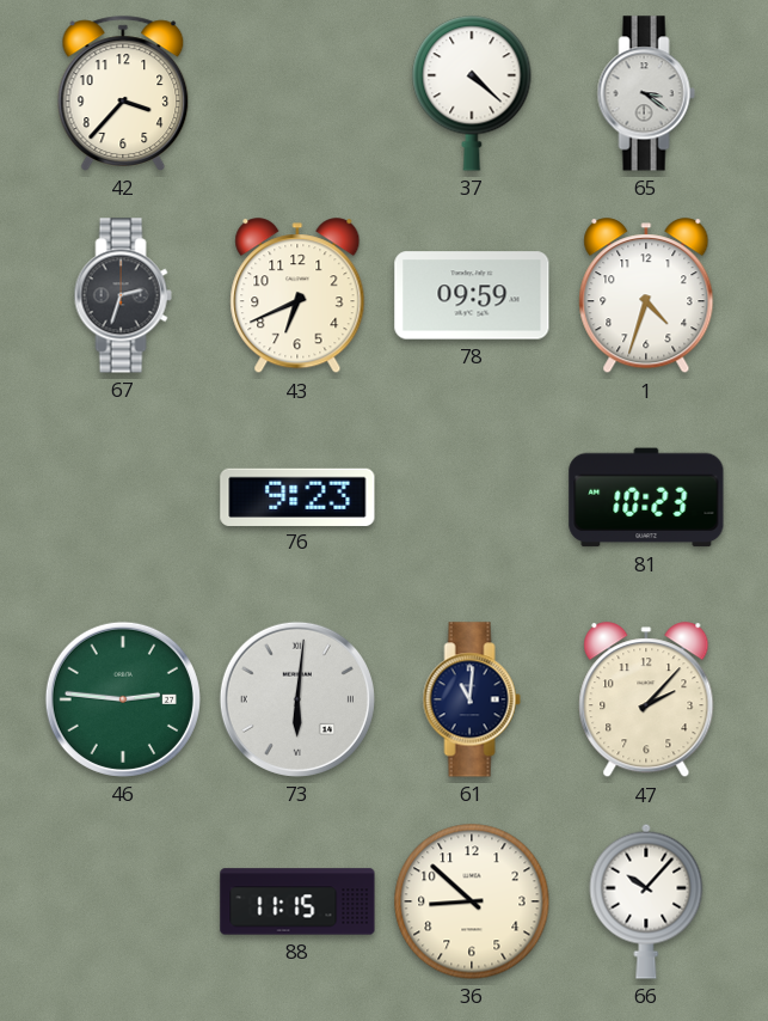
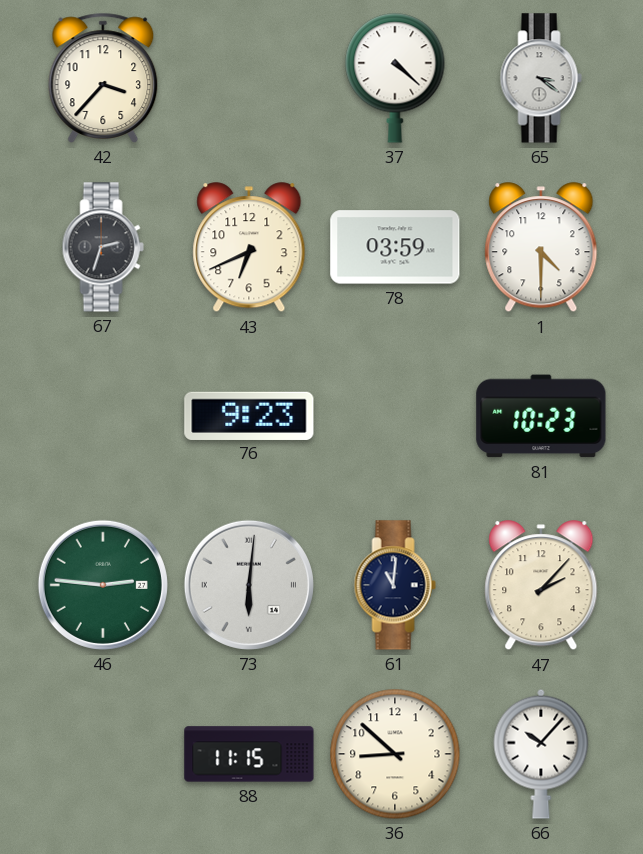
78: 09:59 -> 03:59 (395, 247)
1: 4:33 -> 4:30 (541, 248)
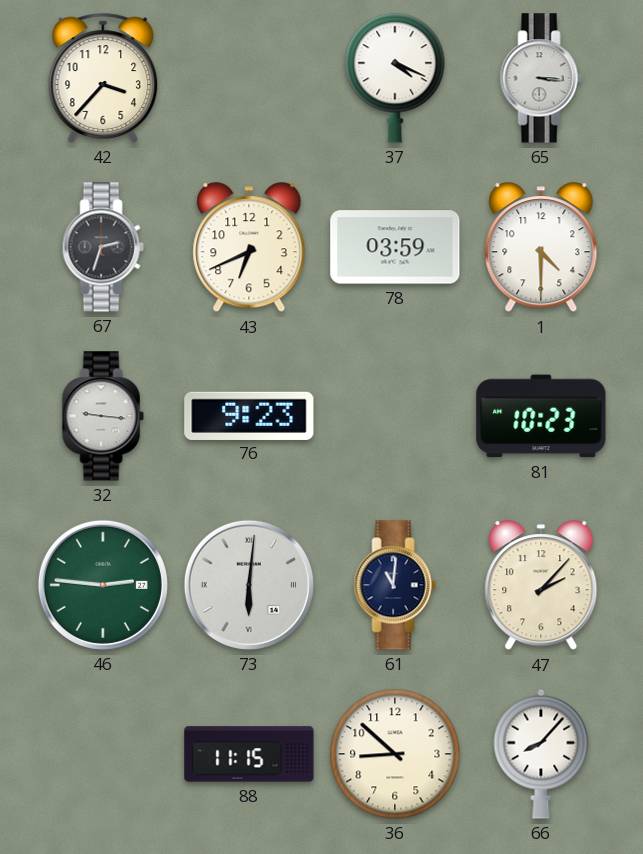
37: 4:22 -> 4:19 (395, 78)
65: 3:21 -> 3:16 (541, 78)
32: none -> 9:16 (103, 416)
66: 10:07 -> 8:07 (541, 754)
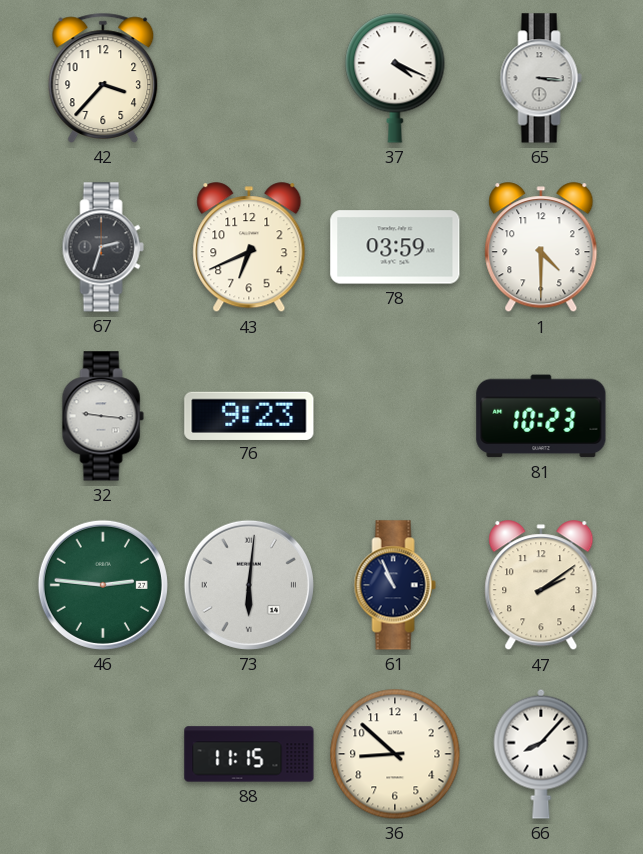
61: 11:01 -> 10:56 (395, 585)
47: 2:07 -> 2:09 (541, 586)
